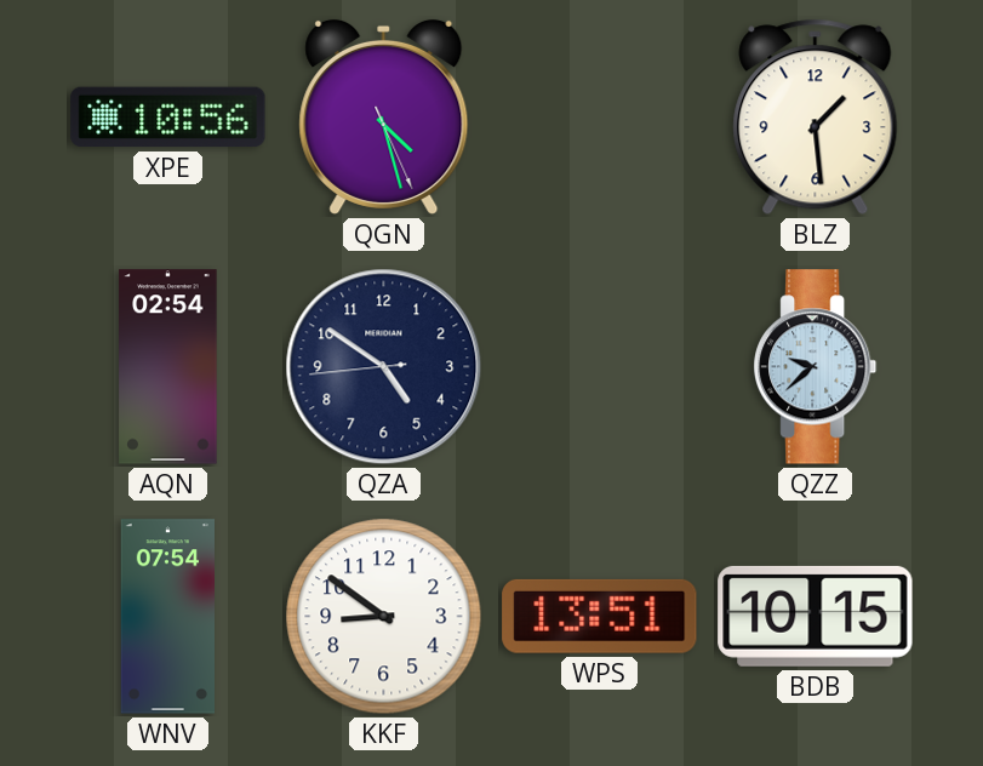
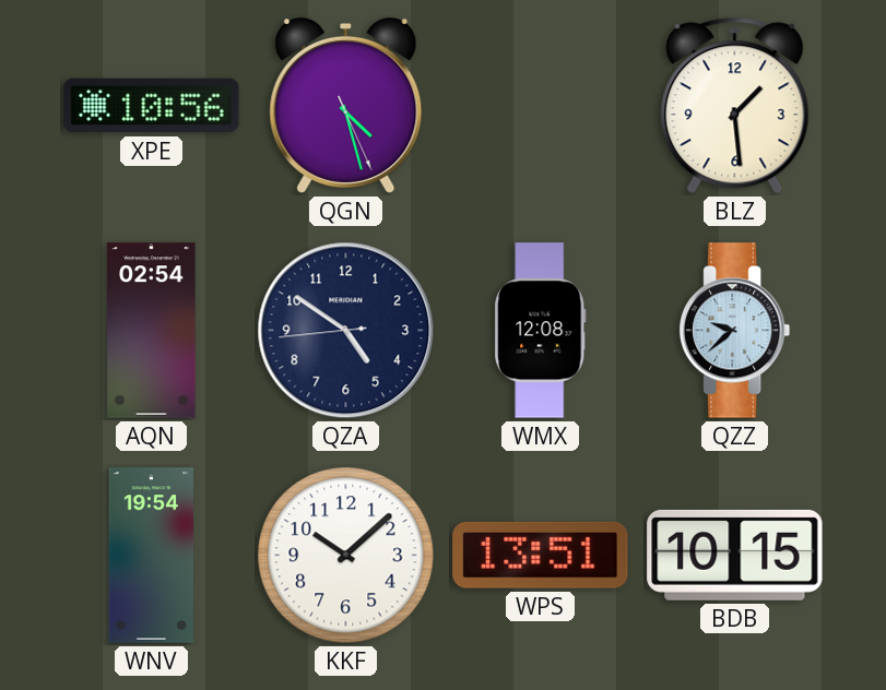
WMX: none -> 12:08 (541, 331)
WNV: 07:54 -> 19:54 (151, 556)
KKF: 8:51 -> 10:08 (346, 556)
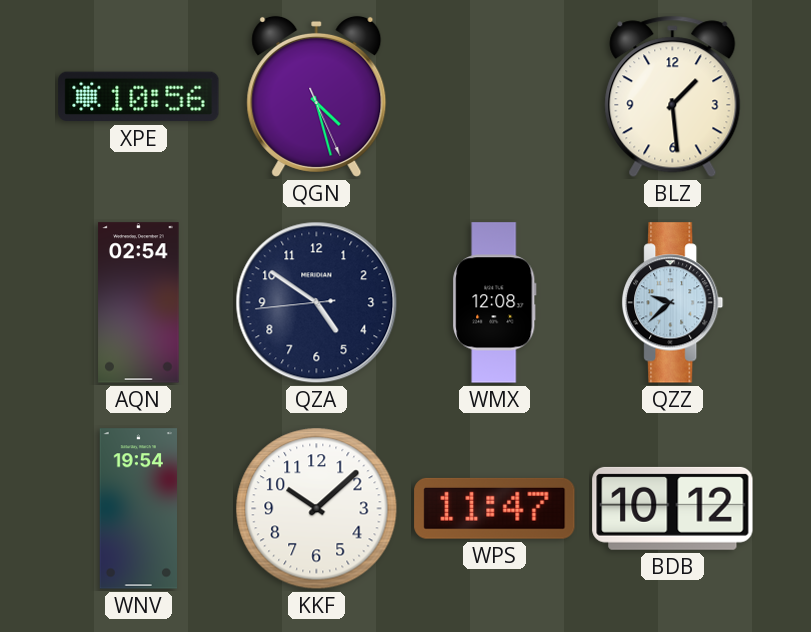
WPS: 13:51 -> 11:47 (495, 508)
BDB: 10:15 -> 10:12 (673, 508)
